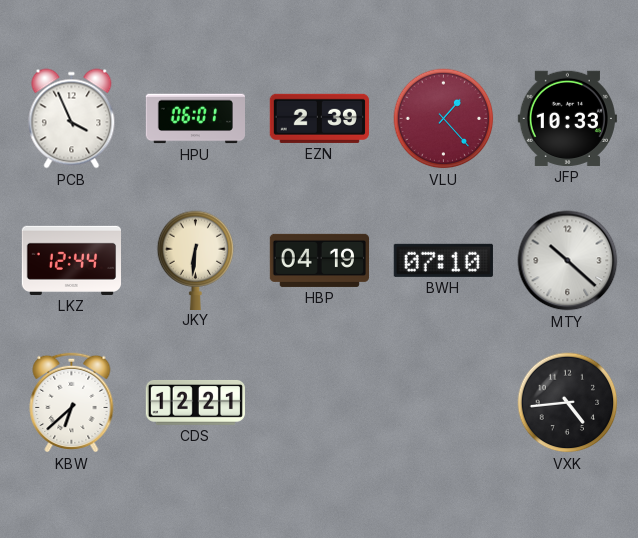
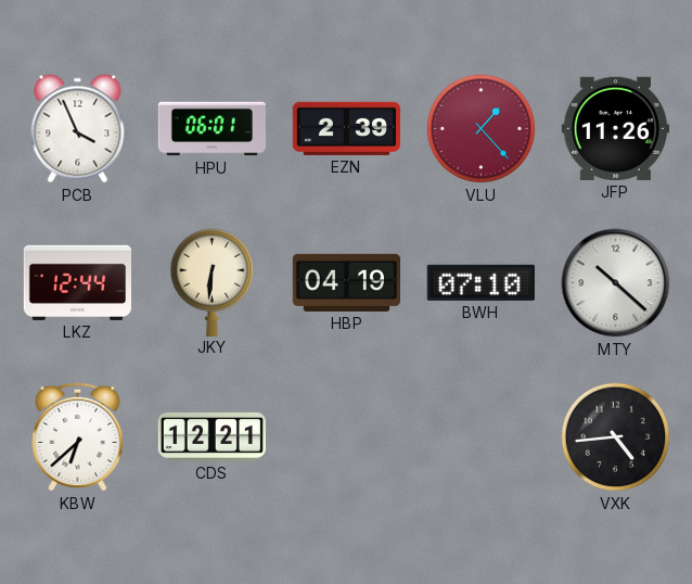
JFP: 10:33 -> 11:26 (615, 128)
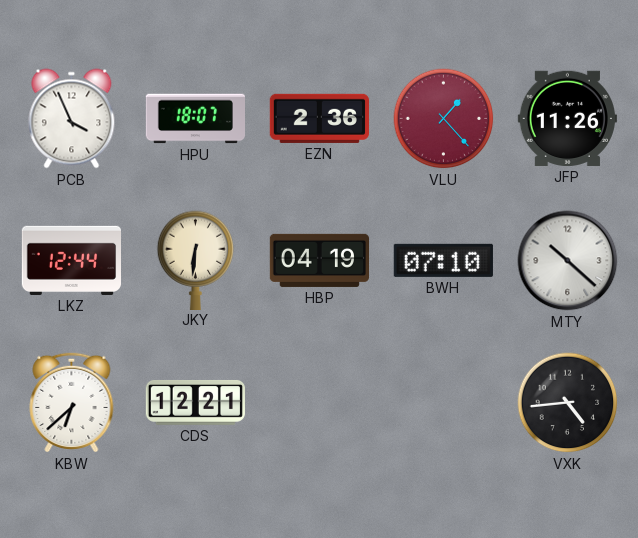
HPU: 06:01 -> 18:07 (195, 119)
EZN: 2:39 -> 2:36 (319, 118)
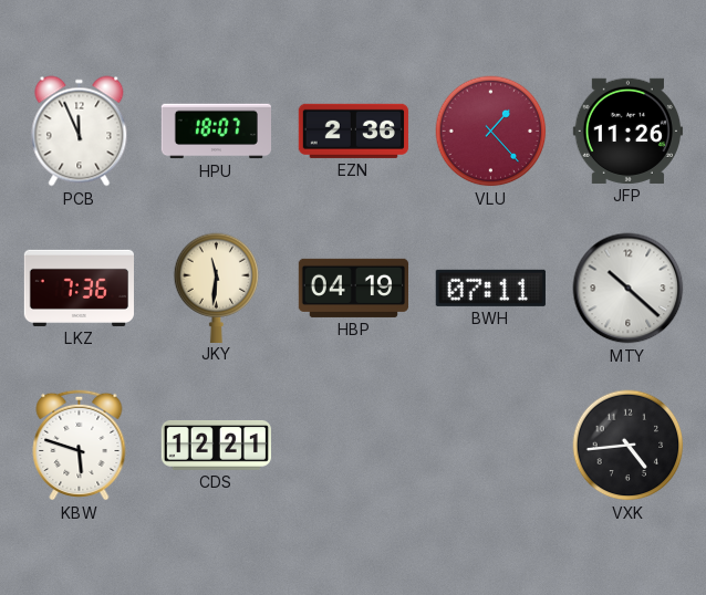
PCB: 3:56 -> 11:56 (80, 132)
LKZ: 12:44 -> 7:36 (79, 288)
JKY: 6:31 -> 11:31 (217, 288)
BWH: 07:10 -> 07:11 (490, 288)
KBW: 6:38 -> 5:48 (80, 445)
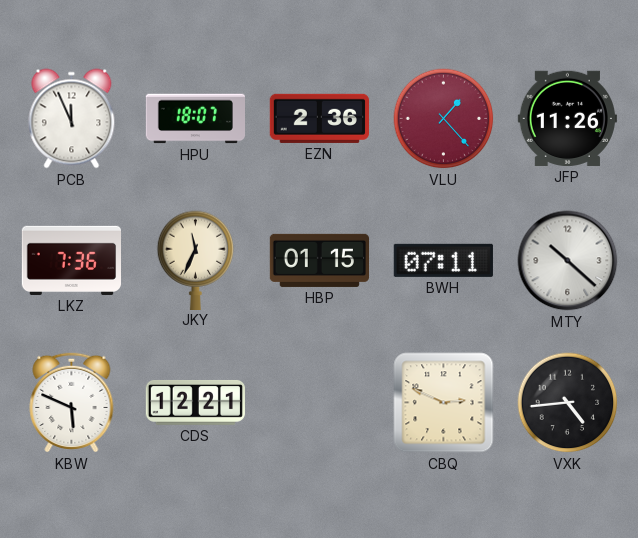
JKY: 11:31 -> 11:34 (196, 260)
HBP: 04:19 -> 01:15 (319, 260)
KBW: 5:48 -> 5:49 (72, 402)
CBQ: none -> 2:49 (444, 403)
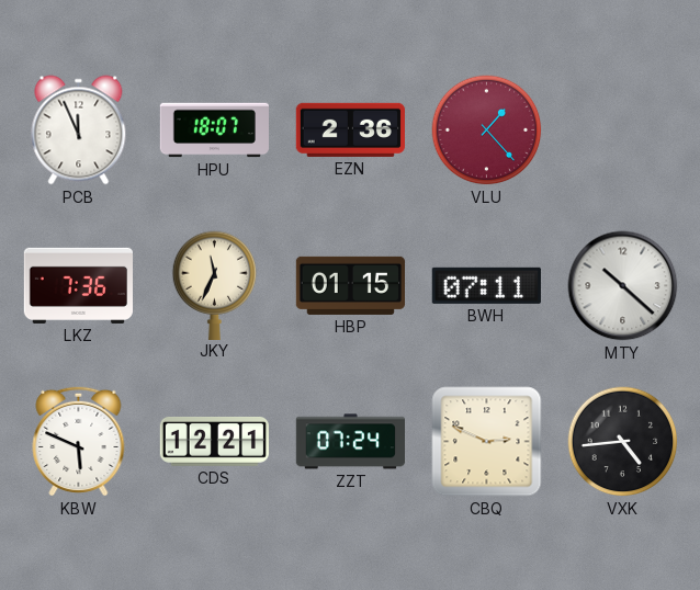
JFP: 11:26 -> none (567, 118)
ZZT: none -> 07:24 (350, 442)
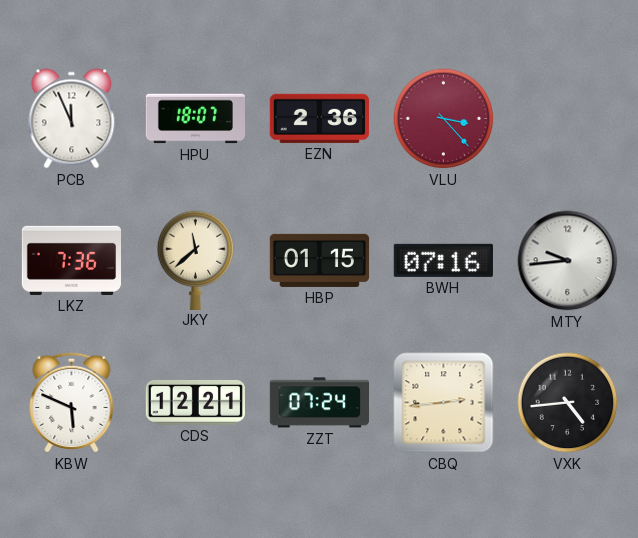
VLU: 1:23 -> 3:23 (444, 119)
JKY: 11:34 -> 11:38 (196, 260)
BWH: 07:11 -> 07:16 (443, 260)
MTY: 10:22 -> 9:44 (568, 261)
CBQ: 2:49 -> 2:44 (444, 403)
